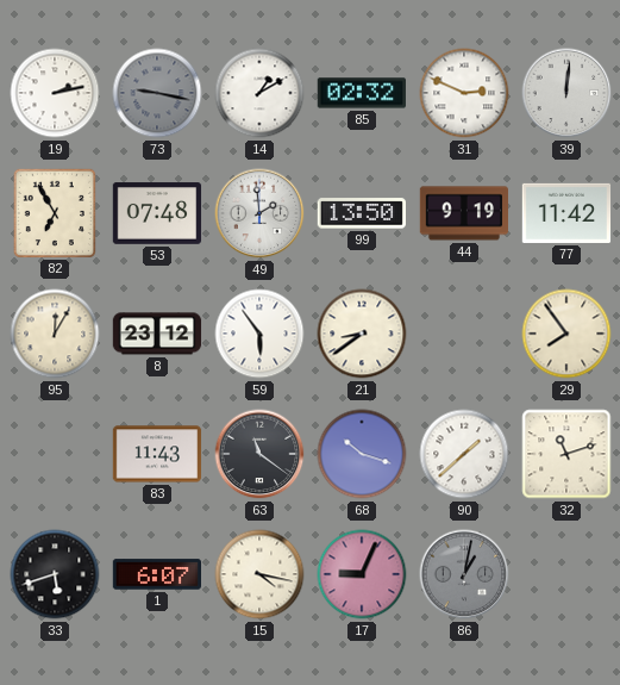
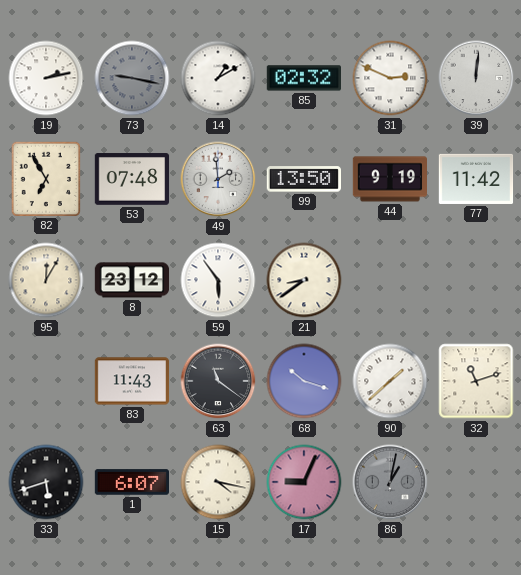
29: 7:54 -> none (566, 334)
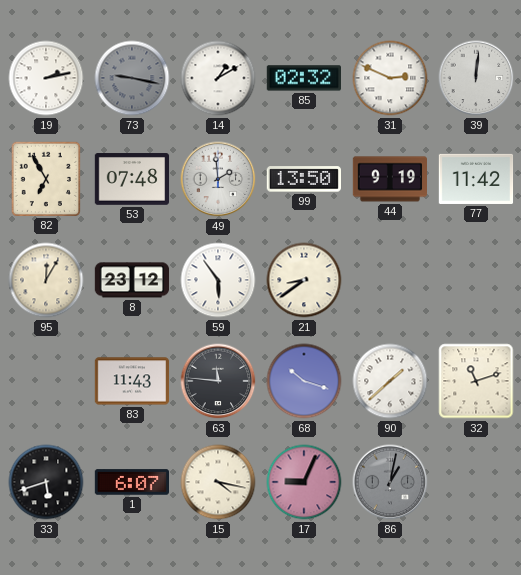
63: 11:21 -> 11:46 (218, 381)
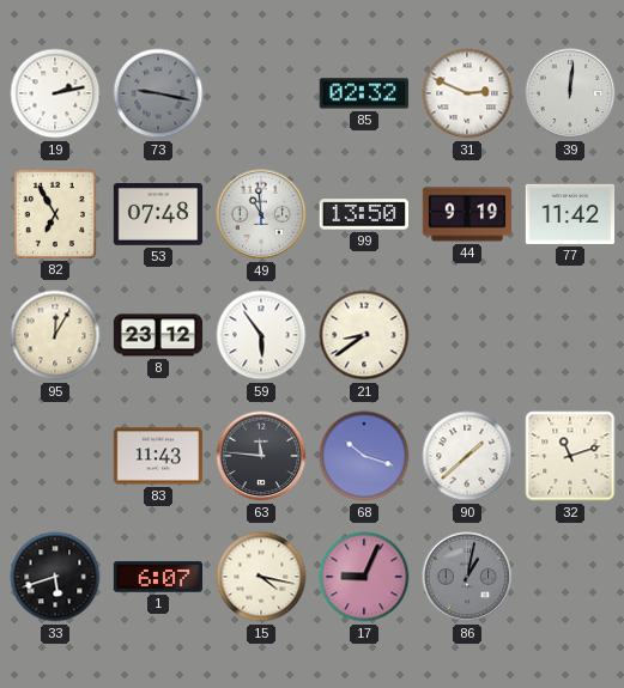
14: 1:10 -> none (218, 78)
49: 1:59 -> 10:59 (261, 214)
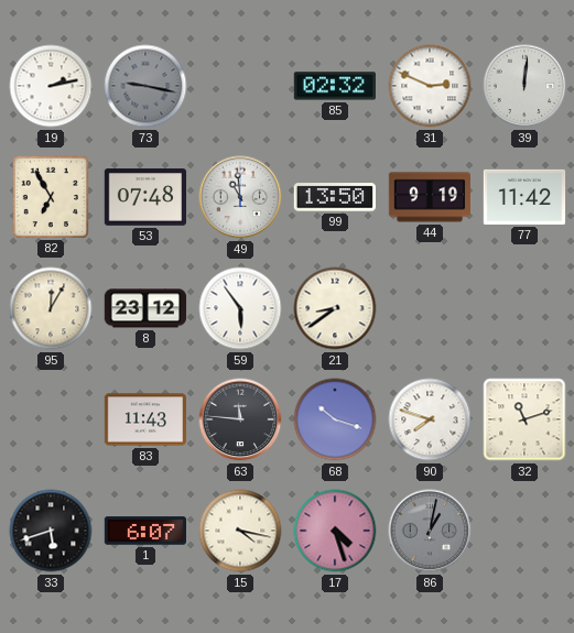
90: 1:38 -> 7:48 (430, 419)
17: 9:04 -> 4:27 (335, 531)
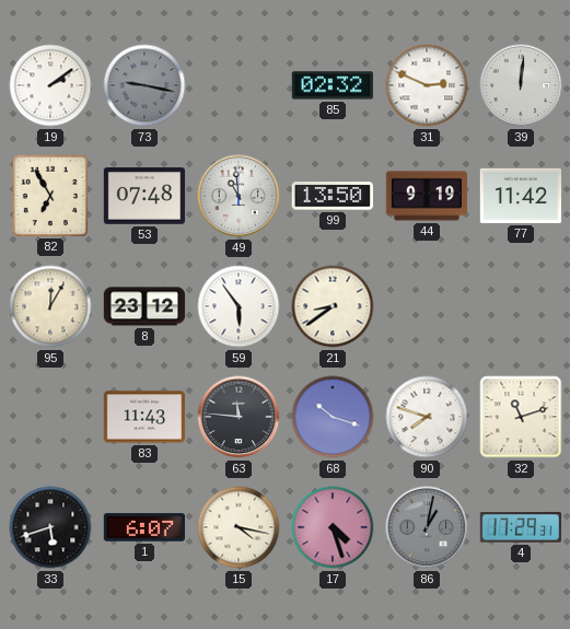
19: 2:13 -> 2:09 (50, 85)
4: none -> 17:29 (520, 527)
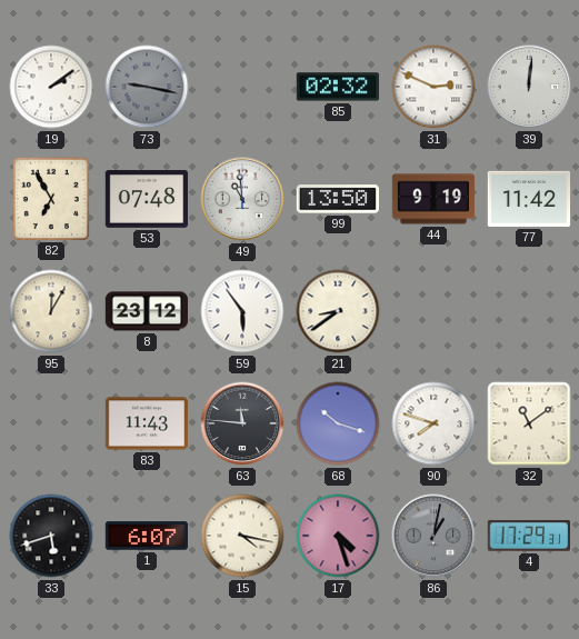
32: 11:12 -> 11:09 (529, 423)
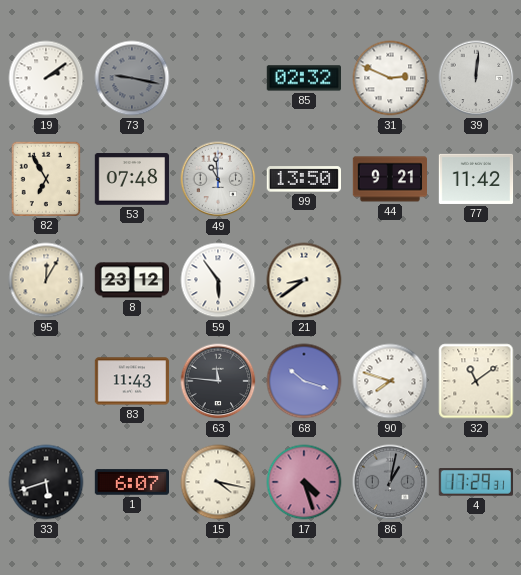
44: 9:19 -> 9:21 (389, 179)
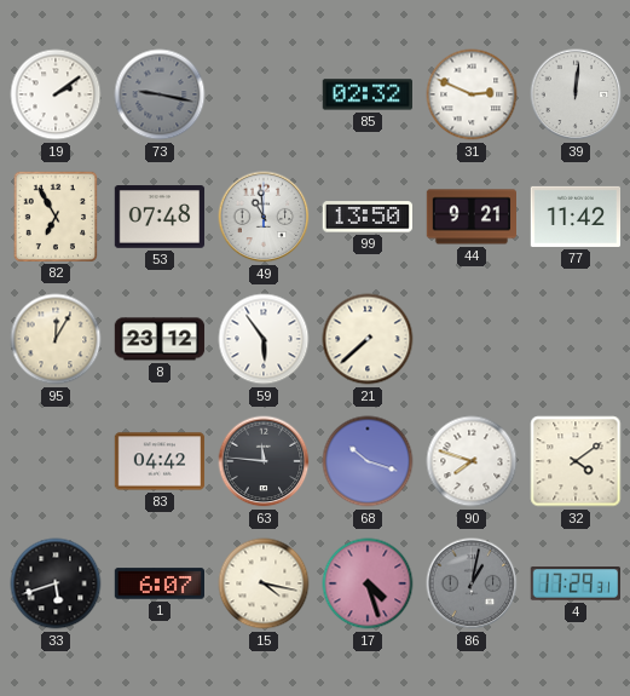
21: 8:39 -> 7:38 (368, 339)
83: 11:43 -> 04:42 (160, 461)
32: 11:09 -> 4:09 (576, 461)
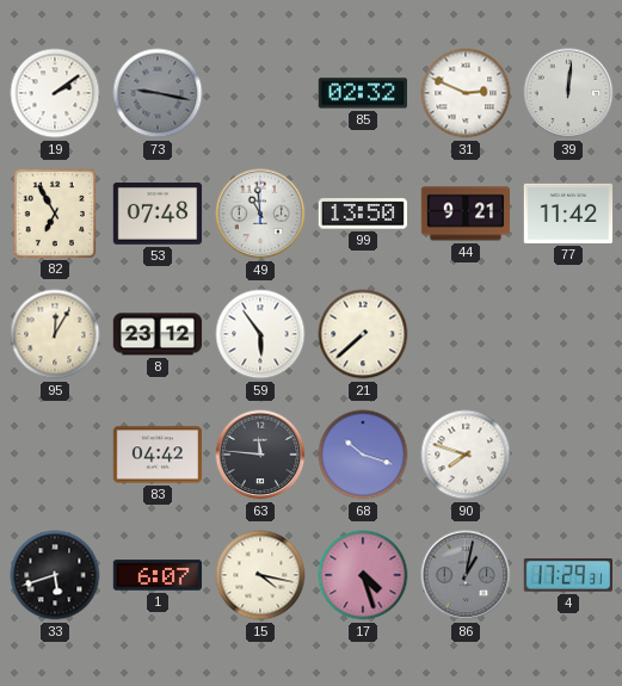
32: 4:09 -> none (576, 461)
